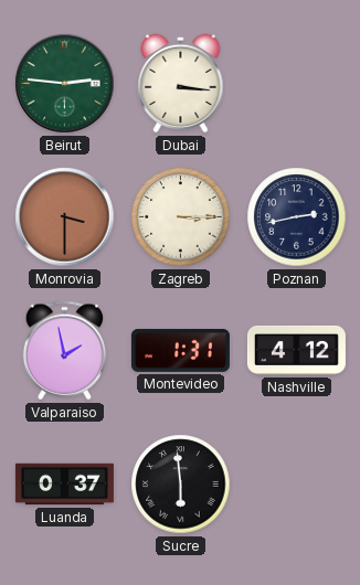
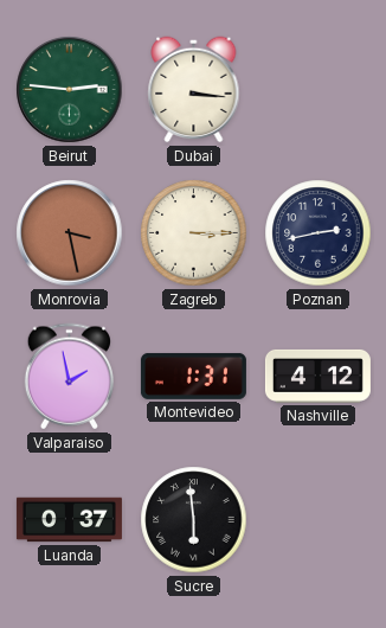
Monrovia: 3:30 -> 3:28 (70, 233)
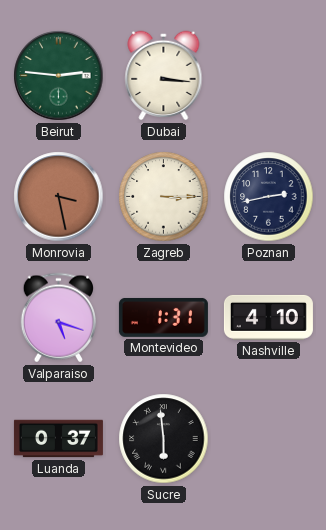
Valparaiso: 1:58 -> 5:18 (58, 318)
Nashville: 4:12 -> 4:10 (268, 317)
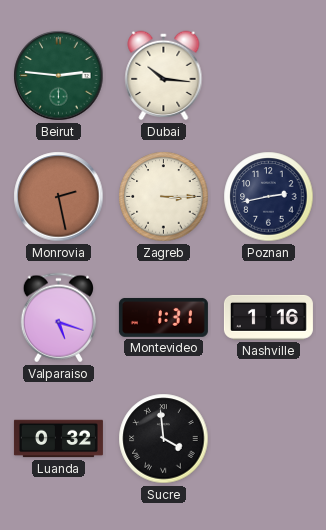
Dubai: 3:16 -> 10:16 (164, 76)
Monrovia: 3:28 -> 2:28 (59, 197)
Nashville: 4:10 -> 1:16 (268, 317)
Luanda: 0:37 -> 0:32 (58, 439)
Sucre: 5:59 -> 3:59 (164, 439)
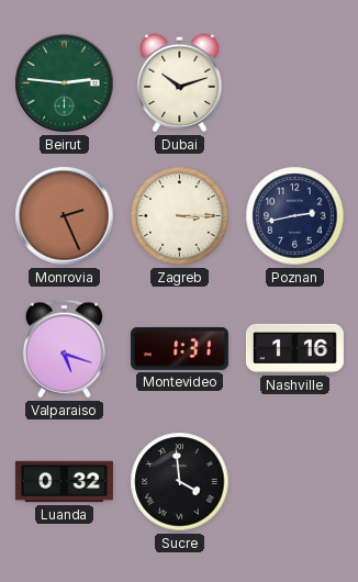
Dubai: 10:16 -> 10:12 (180, 83)
Monrovia: 2:28 -> 2:26 (65, 216)
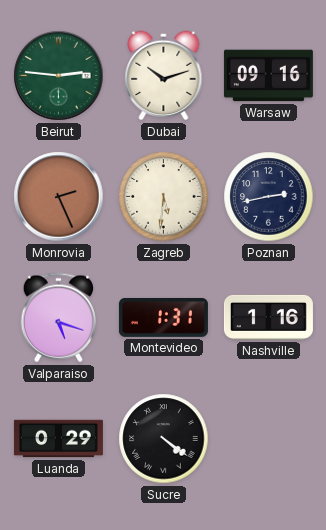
Warsaw: none -> 09:16 (268, 76)
Zagreb: 3:15 -> 5:31 (164, 197)
Luanda: 0:32 -> 0:29 (58, 439)
Sucre: 3:59 -> 4:21 (164, 439)
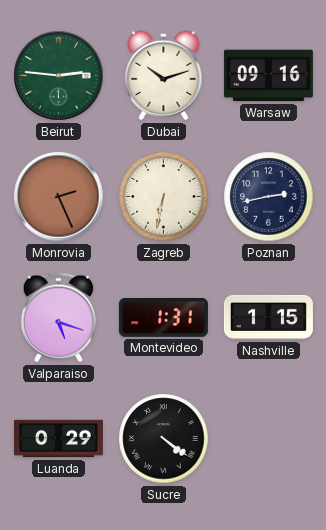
Zagreb: 5:31 -> 6:32 (164, 197)
Nashville: 1:16 -> 1:15 (268, 317)
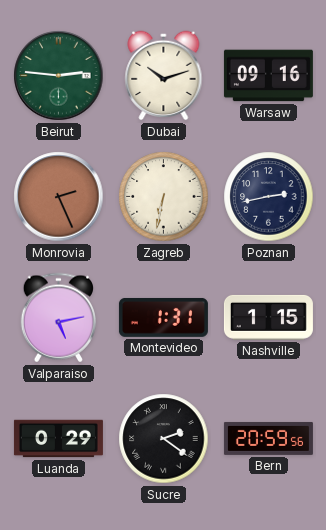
Valparaiso: 5:18 -> 5:13 (58, 318)
Sucre: 4:21 -> 2:21 (164, 439)
Bern: none -> 20:59 (268, 438)
